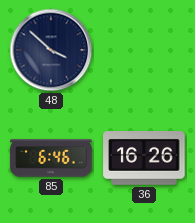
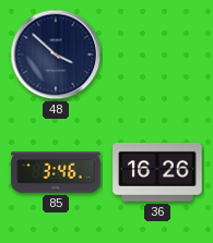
85: 6:46 -> 3:46 (56, 172)
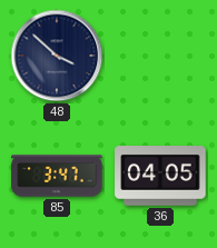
85: 3:46 -> 3:47 (57, 176)
36: 16:26 -> 04:05 (160, 177)
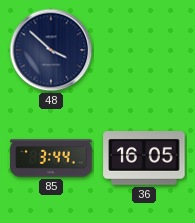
85: 3:47 -> 3:44 (51, 158)
36: 04:05 -> 16:05 (144, 159)
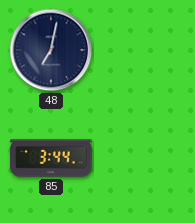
48: 3:52 -> 7:02 (51, 50)
36: 16:05 -> none (144, 159)
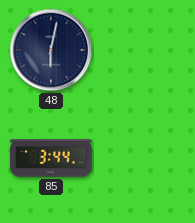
48: 7:02 -> 6:02 (51, 50)
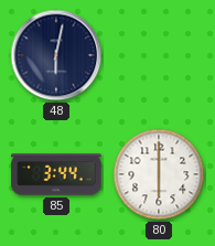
80: none -> 6:00 (159, 174)
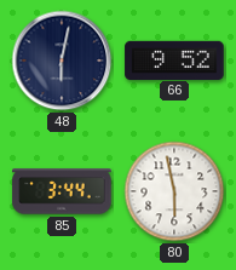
66: none -> 9:52 (174, 59)
80: 6:00 -> 5:58 (174, 191)
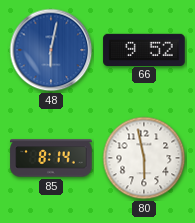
48 dial: navy -> blue (51, 50)
85: 3:44 -> 8:14 (51, 158)
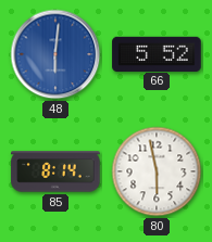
48: 6:02 -> 6:01 (55, 54)
66: 9:52 -> 5:52 (157, 53)
